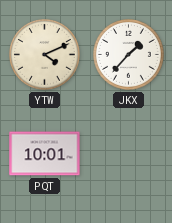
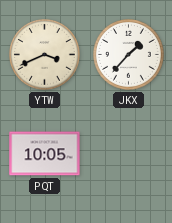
YTW: 4:11 -> 3:41 (45, 55)
PQT: 10:01 -> 10:05 (45, 154)
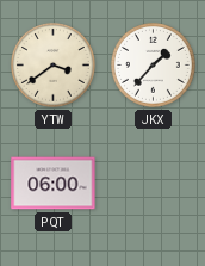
YTW: 3:41 -> 3:39 (54, 66)
PQT: 10:05 -> 06:00 (54, 184)
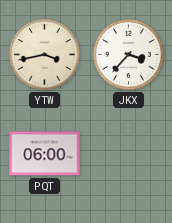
YTW: 3:39 -> 3:43 (45, 55)
JKX: 1:37 -> 3:37 (129, 55)
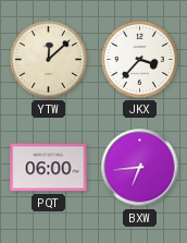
YTW: 3:43 -> 12:08 (49, 60)
BXW: none -> 6:44 (140, 168)
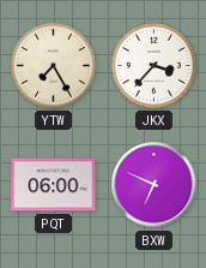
YTW: 12:08 -> 7:25 (54, 66)
BXW: 6:44 -> 6:49 (154, 185)
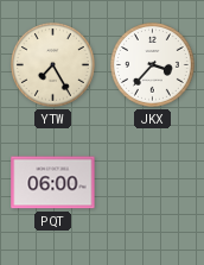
BXW: 6:49 -> none (154, 185)
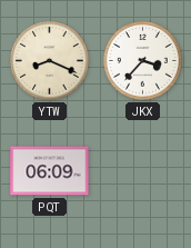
YTW: 7:25 -> 8:19 (50, 61)
PQT: 06:00 -> 06:09 (50, 171)
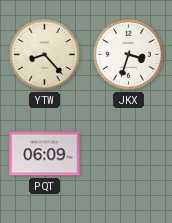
YTW: 8:19 -> 8:23 (45, 55)
JKX: 3:37 -> 3:33 (129, 55)
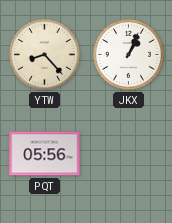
JKX: 3:33 -> 1:04 (129, 55)
PQT: 06:09 -> 05:56 (45, 154)
